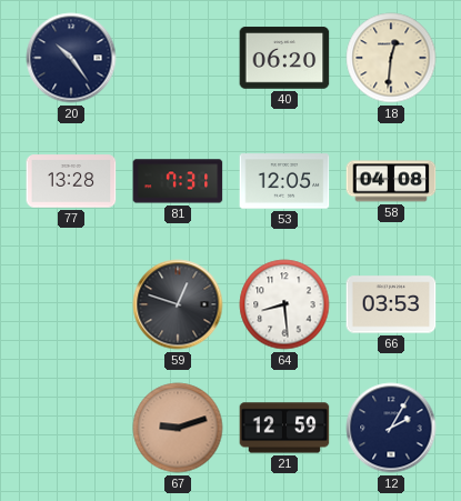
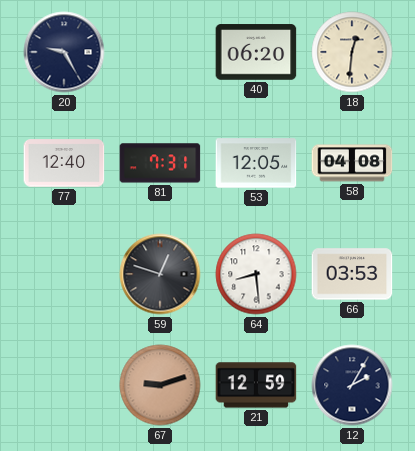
20: 10:24 -> 9:25 (64, 52)
77: 13:28 -> 12:40 (64, 163)
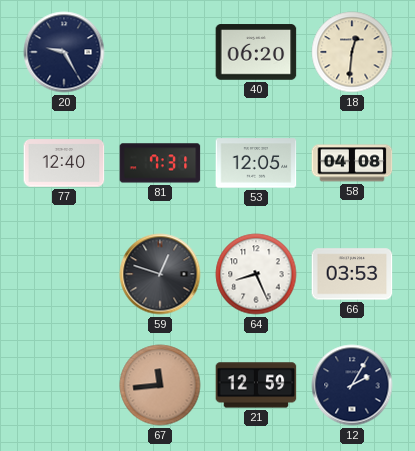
64: 8:29 -> 8:26 (256, 274)
67: 9:12 -> 11:44 (160, 385)
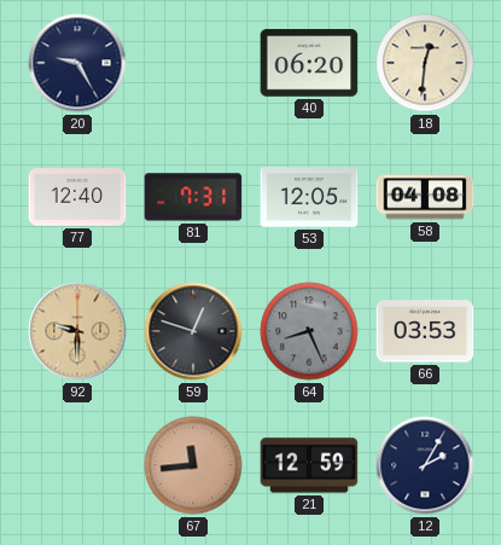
92: none -> 9:30 (77, 331)
64 dial: white -> grey (309, 331)
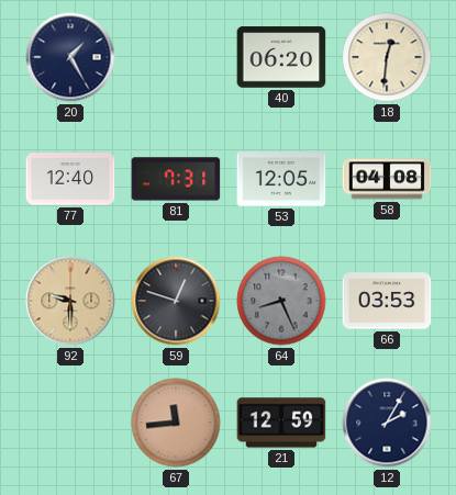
20: 9:25 -> 1:25 (70, 57)
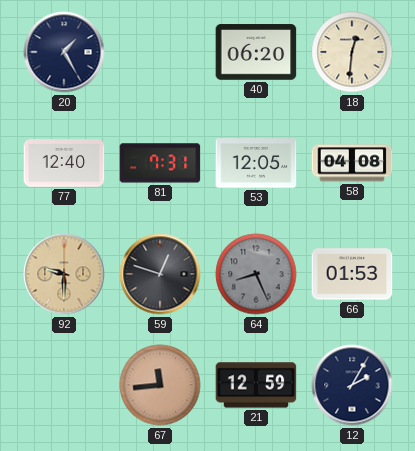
66: 03:53 -> 01:53 (352, 274)
